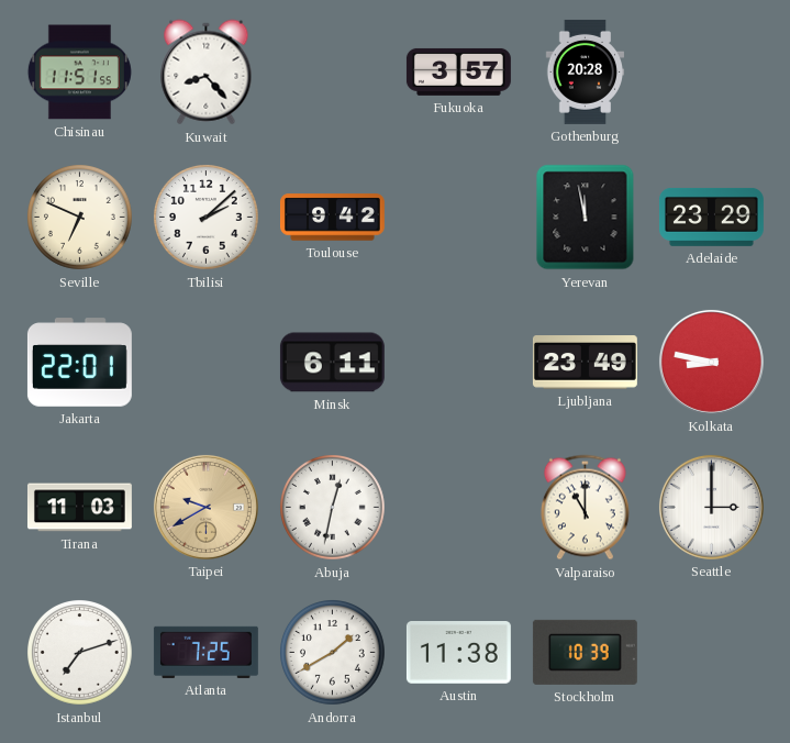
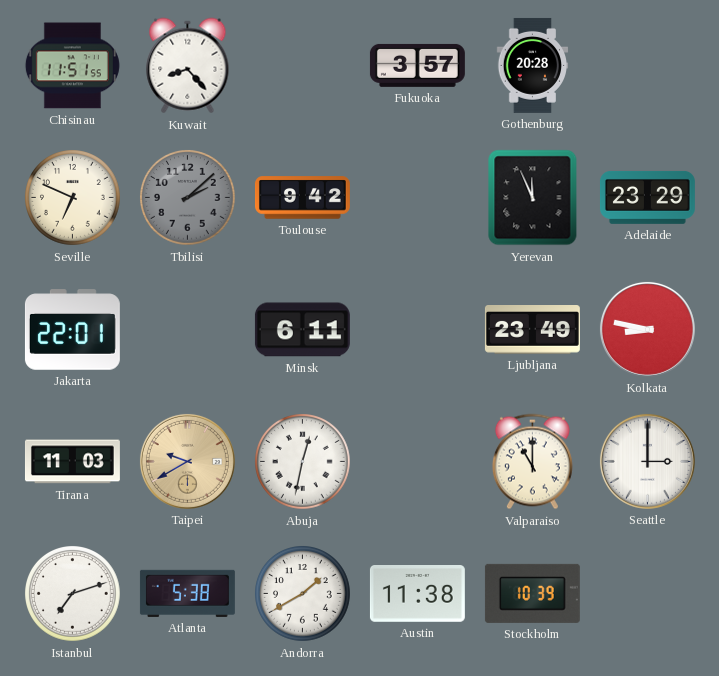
Tbilisi dial: white -> grey (188, 198)
Yerevan: 11:58 -> 11:56 (533, 198)
Atlanta: 7:25 -> 5:38 (187, 593)
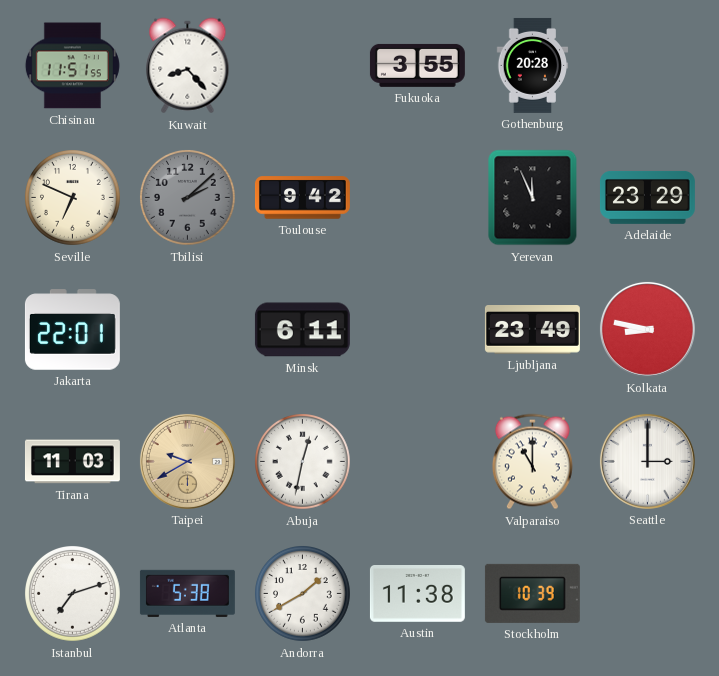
Fukuoka: 3:57 -> 3:55 (417, 65)
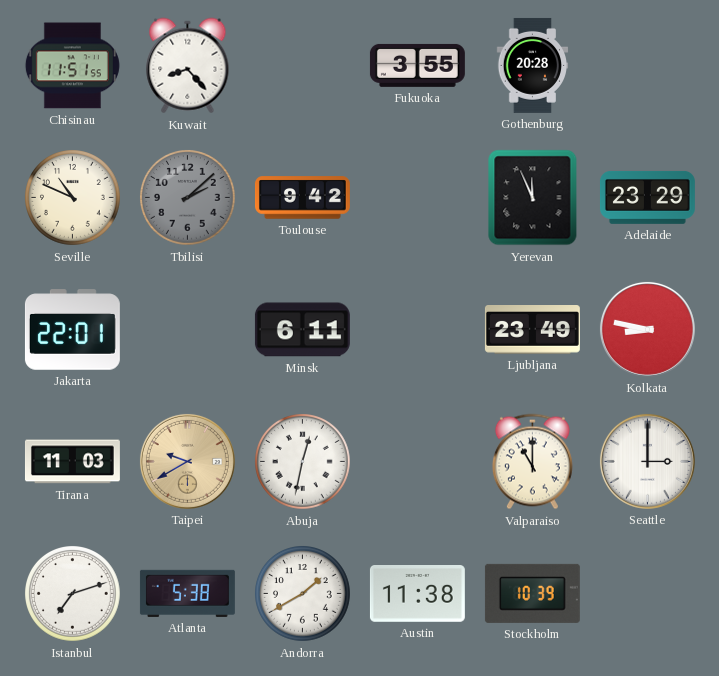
Seville: 6:49 -> 10:49 (73, 198)
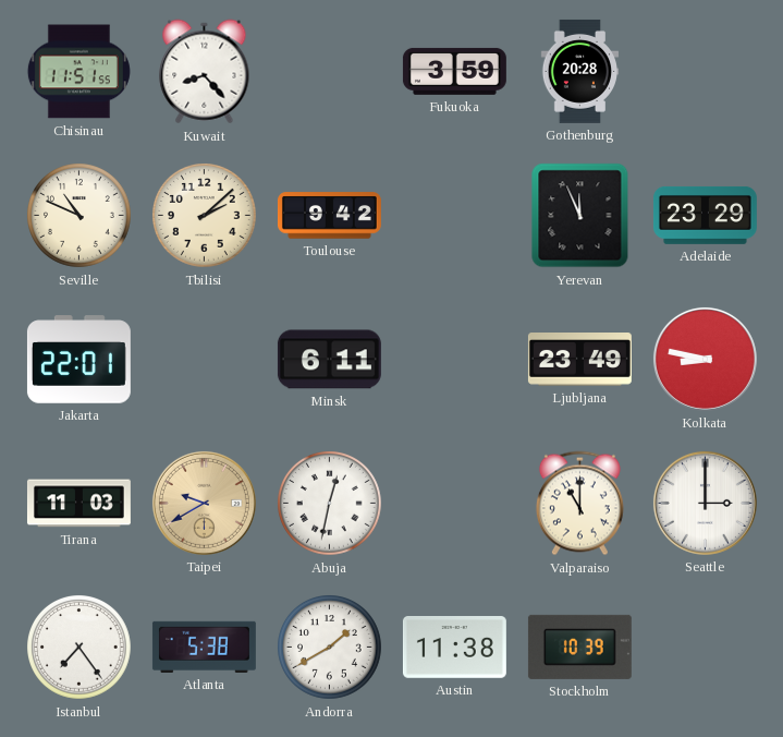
Fukuoka: 3:55 -> 3:59 (454, 71)
Tbilisi dial: grey -> cream (205, 216)
Istanbul: 7:12 -> 7:24 (79, 648)
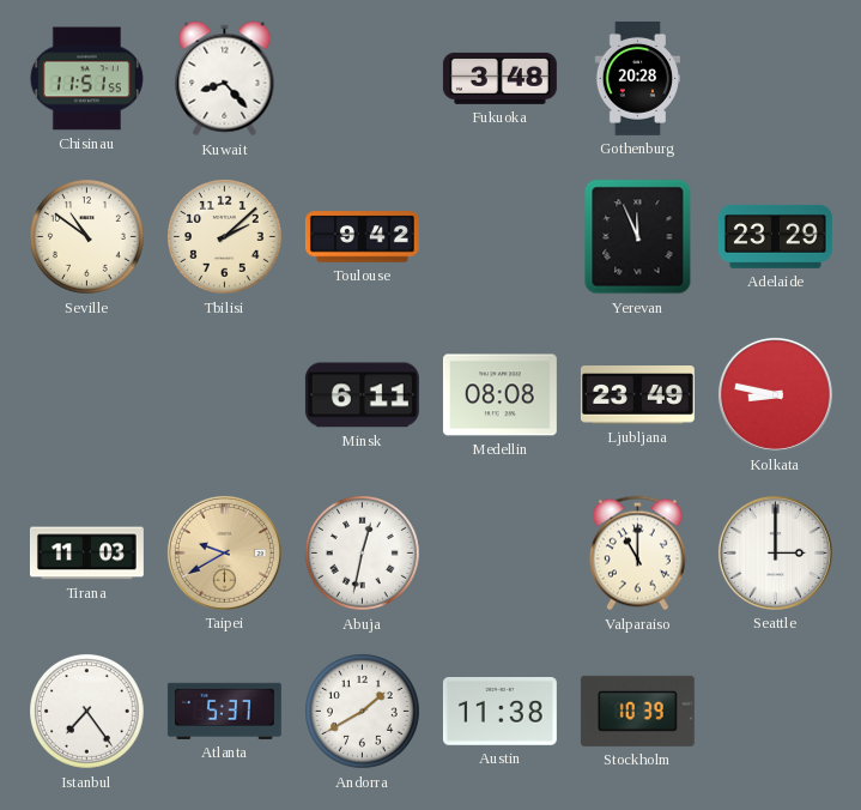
Fukuoka: 3:59 -> 3:48 (499, 78)
Seville: 10:49 -> 10:51 (87, 237)
Jakarta: 22:01 -> none (78, 360)
Medellin: none -> 08:08 (499, 395)
Atlanta: 5:38 -> 5:37 (224, 711)
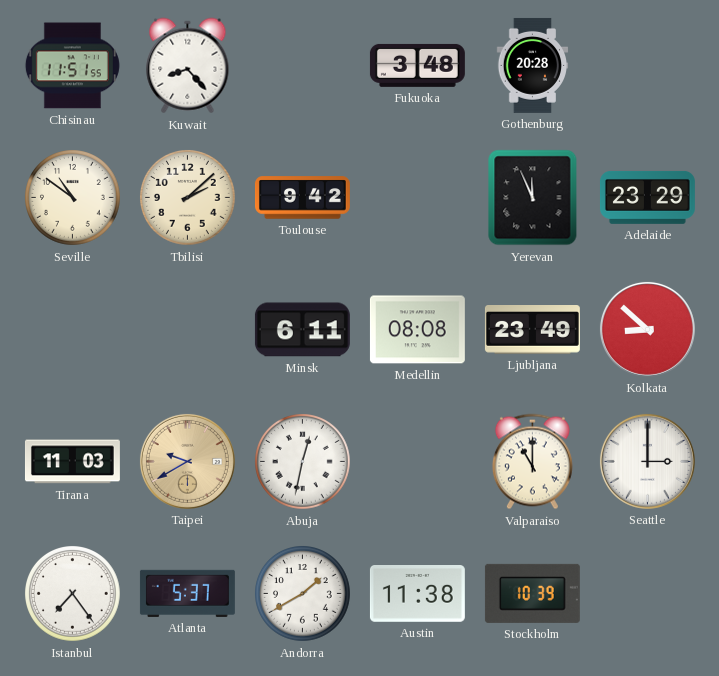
Kolkata: 8:47 -> 8:52 (647, 329)
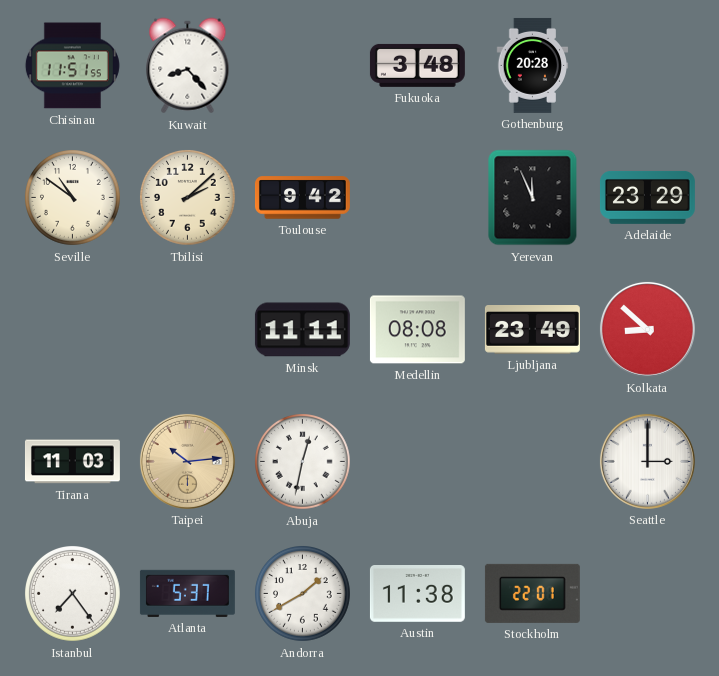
Minsk: 6:11 -> 11:11 (302, 330)
Taipei: 9:40 -> 10:14 (187, 461)
Valparaiso: 11:00 -> none (532, 462)
Stockholm: 10:39 -> 22:01 (532, 593)
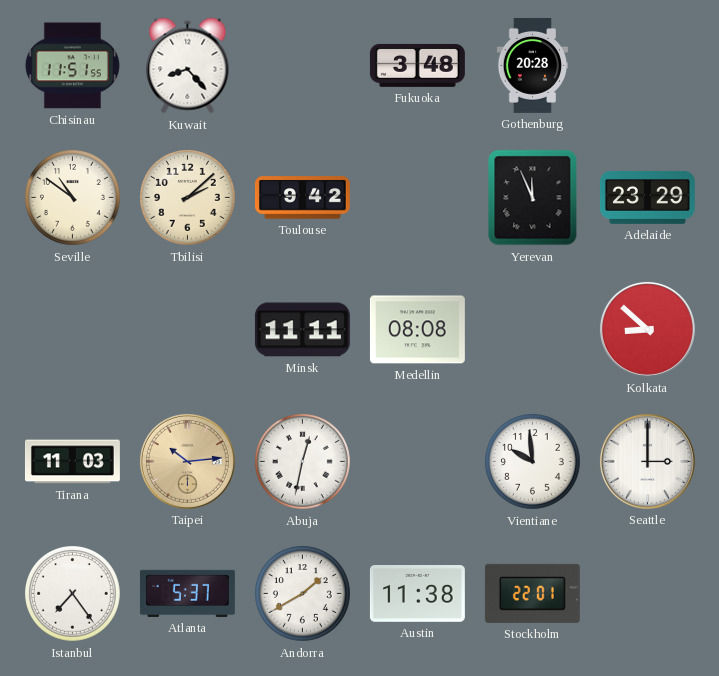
Ljubljana: 23:49 -> none (532, 330)
Vientiane: none -> 9:59 (533, 462)
